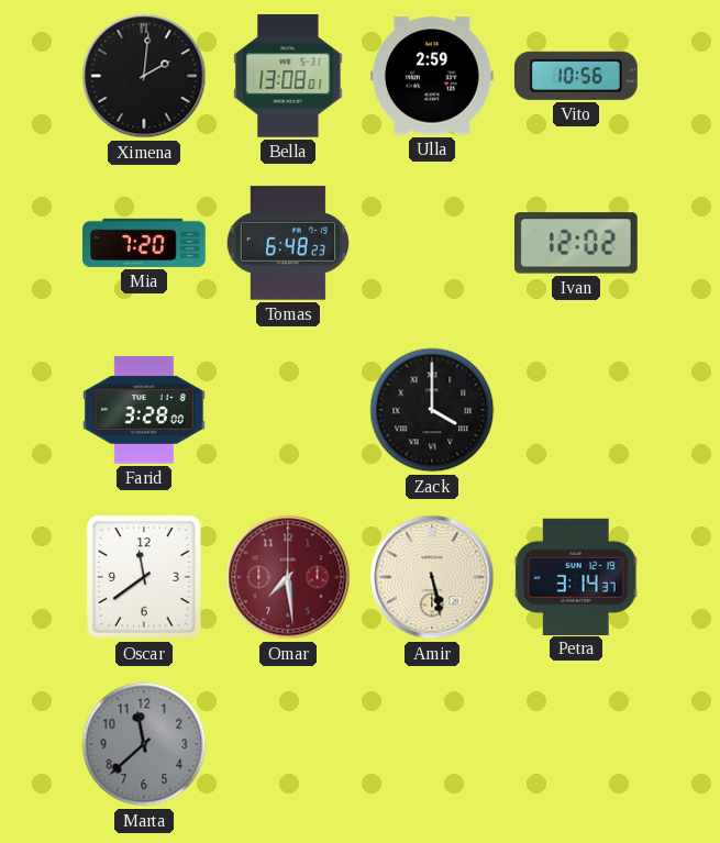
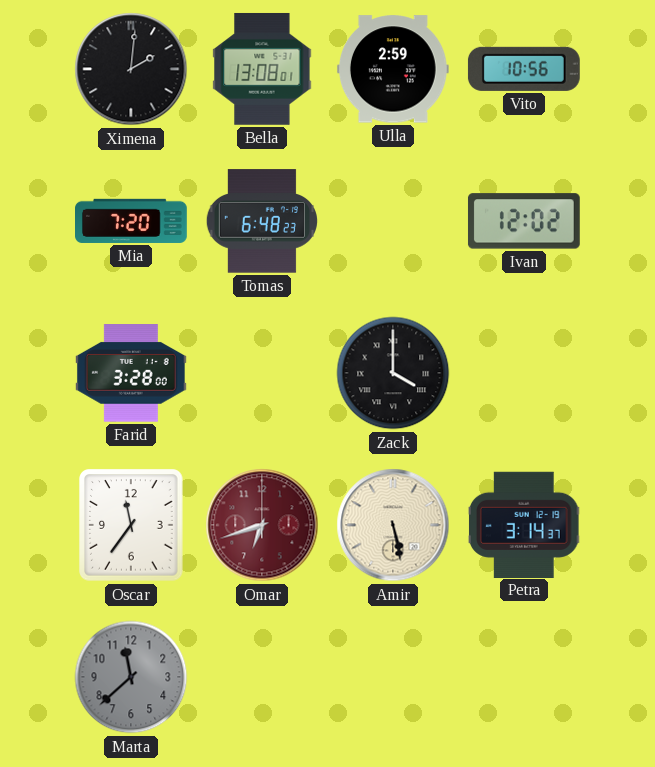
Oscar: 11:39 -> 11:36 (131, 525)
Omar: 7:29 -> 6:42 (262, 525)
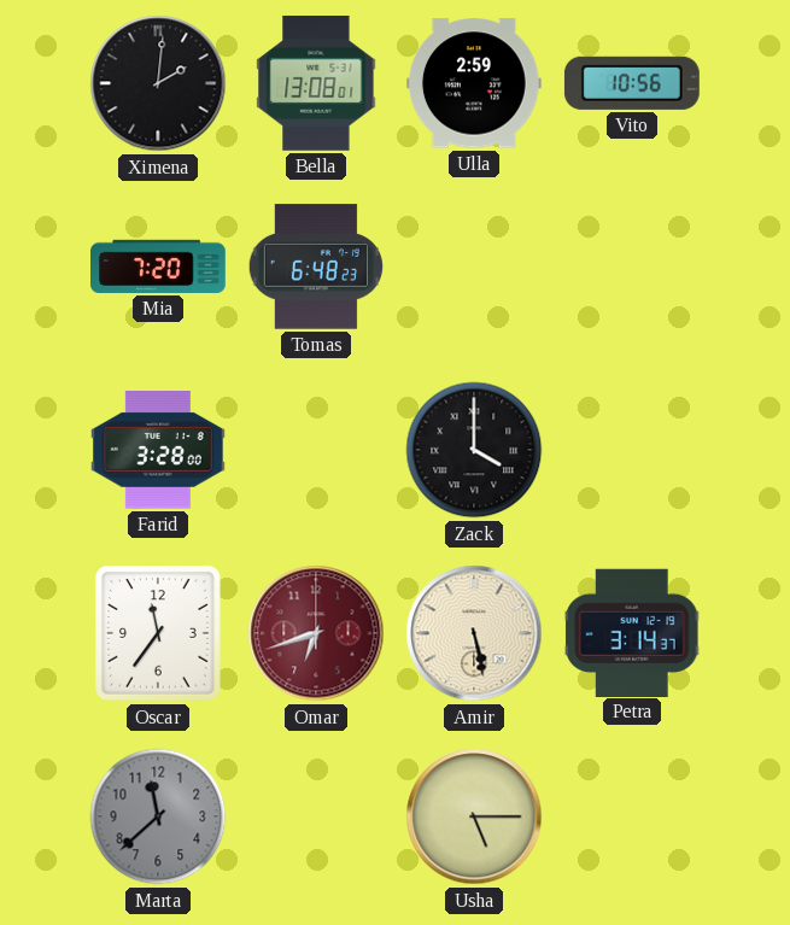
Ivan: 12:02 -> none (524, 221)
Usha: none -> 5:15 (474, 816)
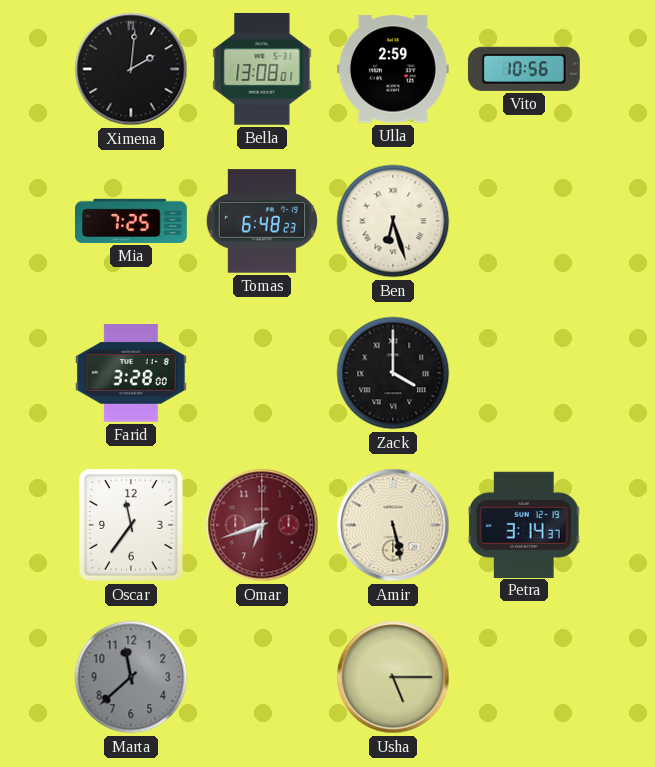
Mia: 7:20 -> 7:25 (132, 221)
Ben: none -> 6:27 (393, 221)
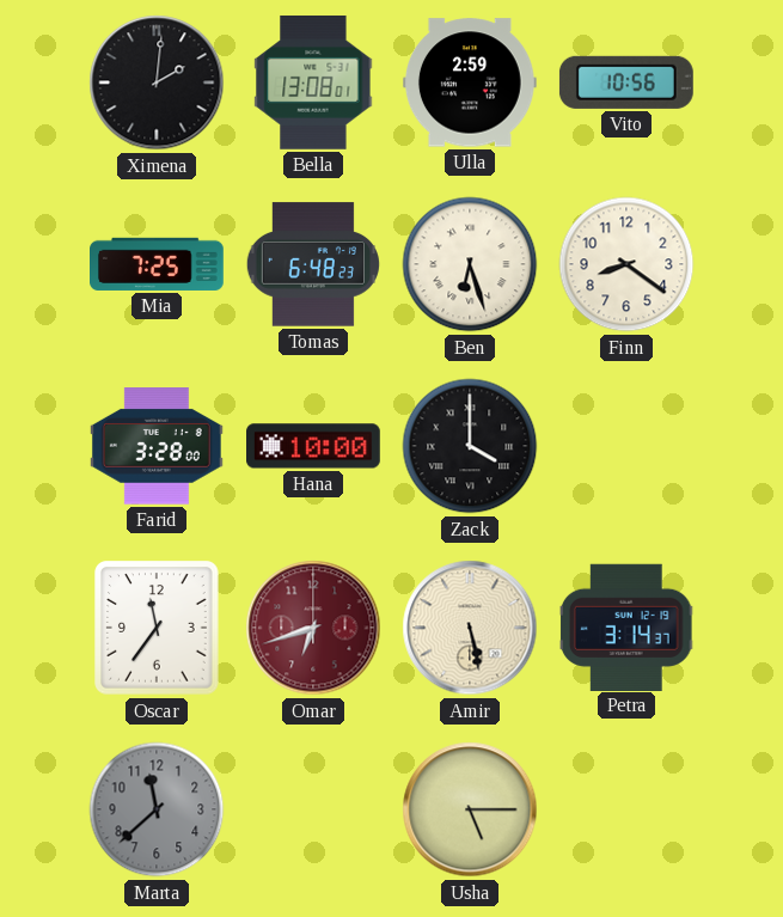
Finn: none -> 8:21 (626, 264)
Hana: none -> 10:00 (314, 446)
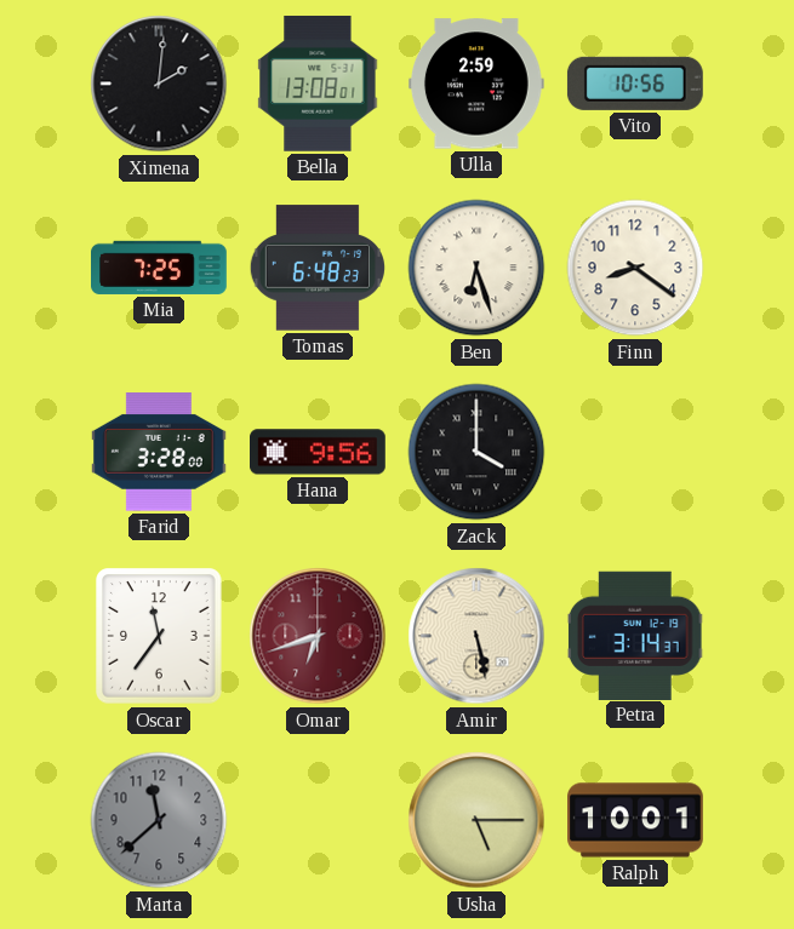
Hana: 10:00 -> 9:56 (319, 452)
Ralph: none -> 10:01 (636, 820)
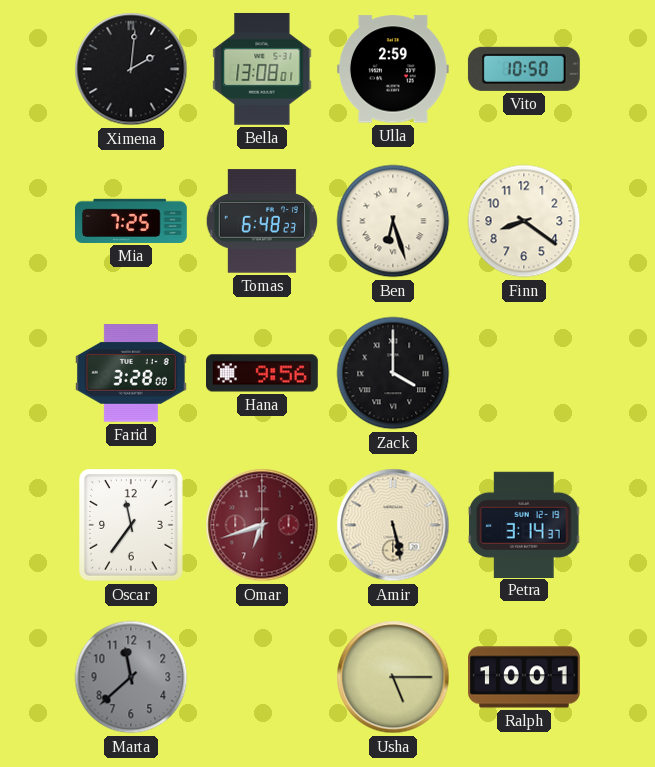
Vito: 10:56 -> 10:50 (524, 69)
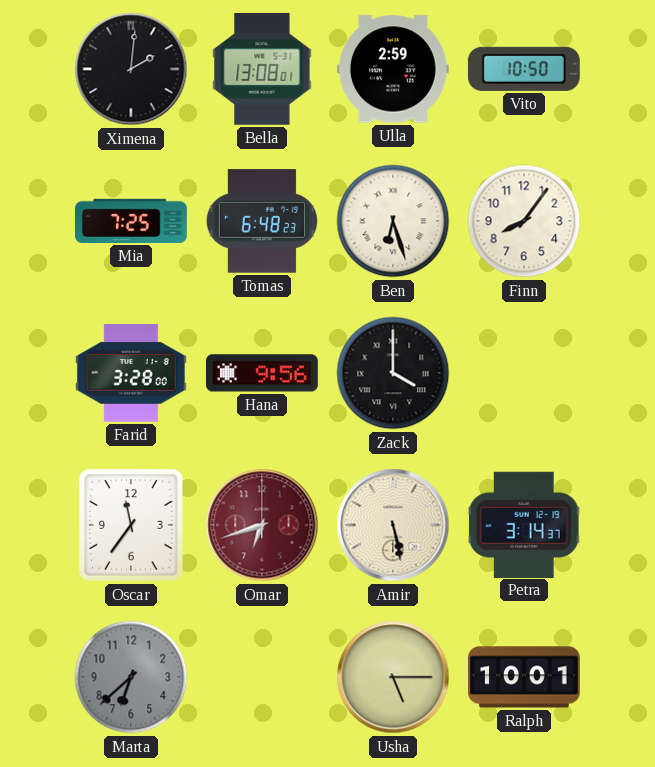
Finn: 8:21 -> 8:06 (524, 221)
Marta: 11:38 -> 6:38 (131, 677)
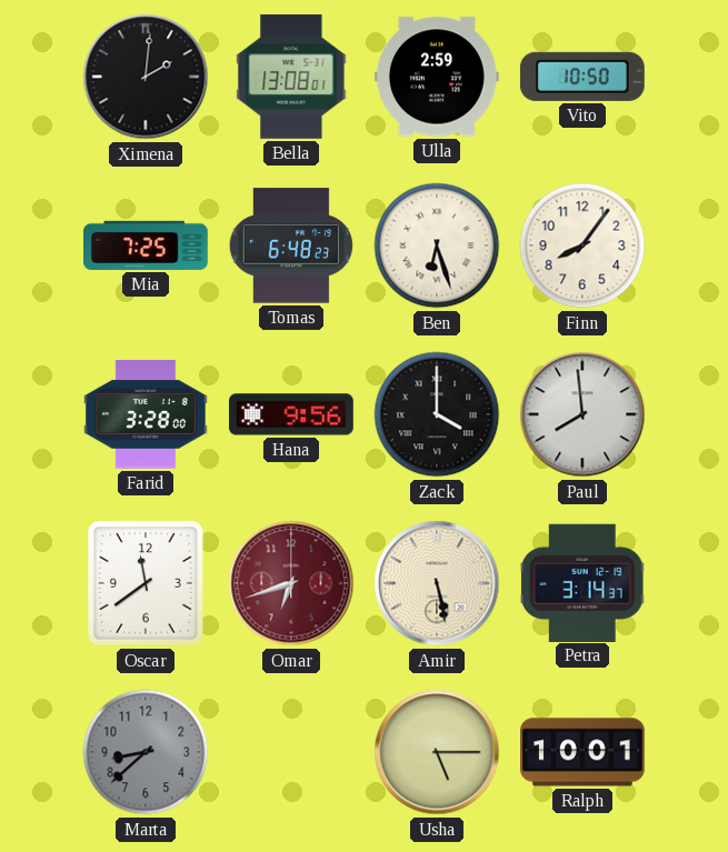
Paul: none -> 7:59 (582, 414)
Oscar: 11:36 -> 11:39 (146, 583)
Marta: 6:38 -> 8:38 (146, 752)
